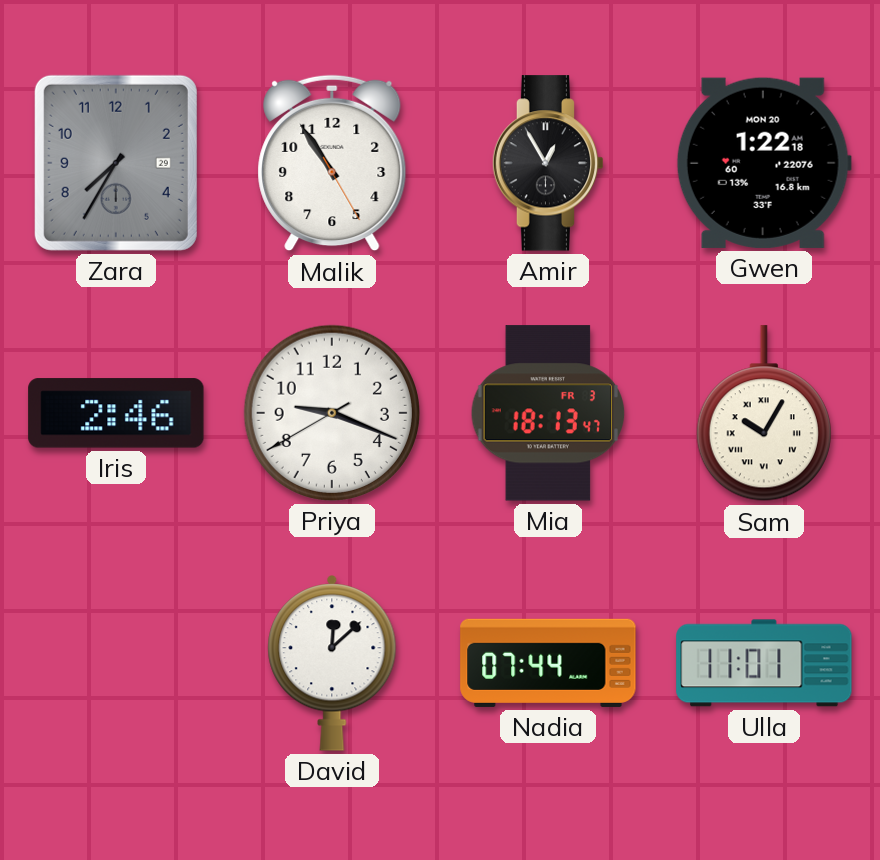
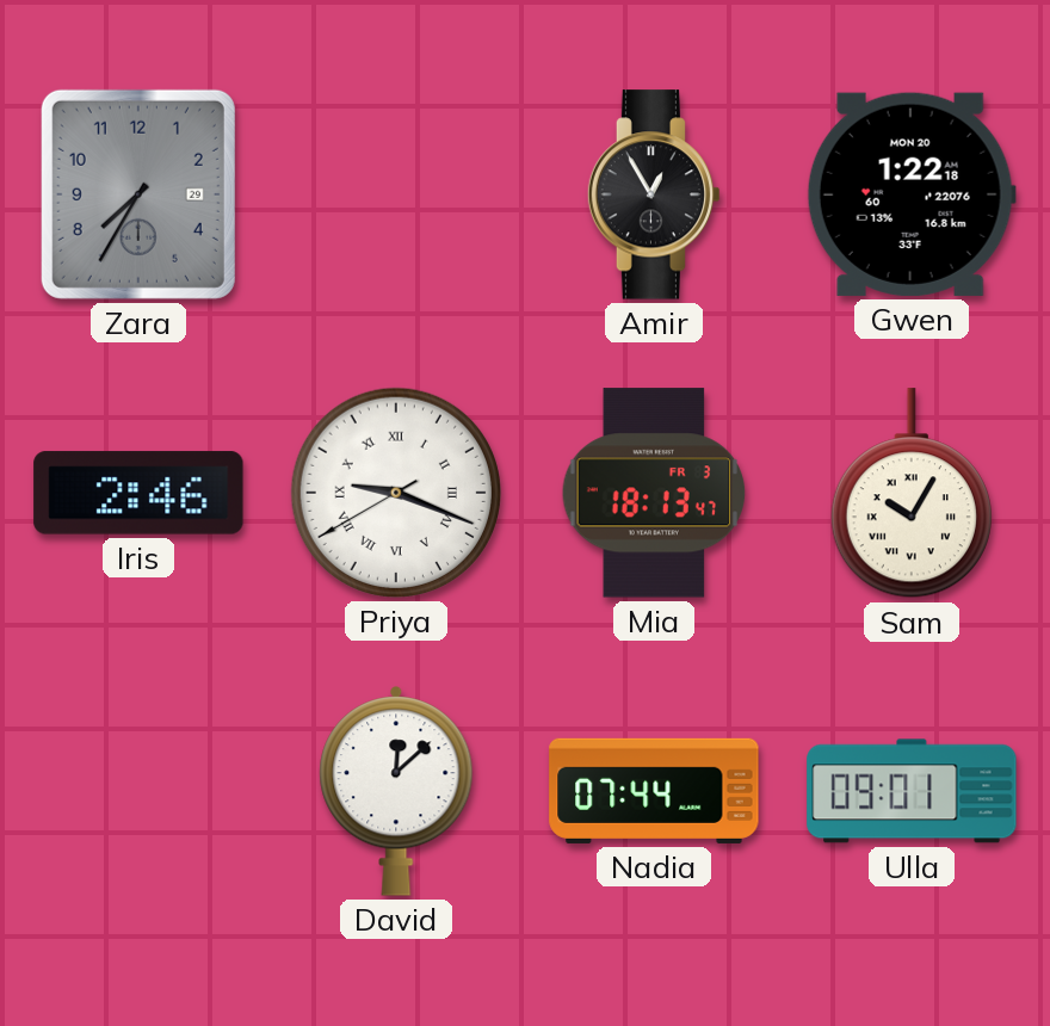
Malik: 10:54 -> none (332, 163)
Priya numerals: Arabic -> Roman (396, 493)
Ulla: 11:01 -> 09:01 (912, 791)
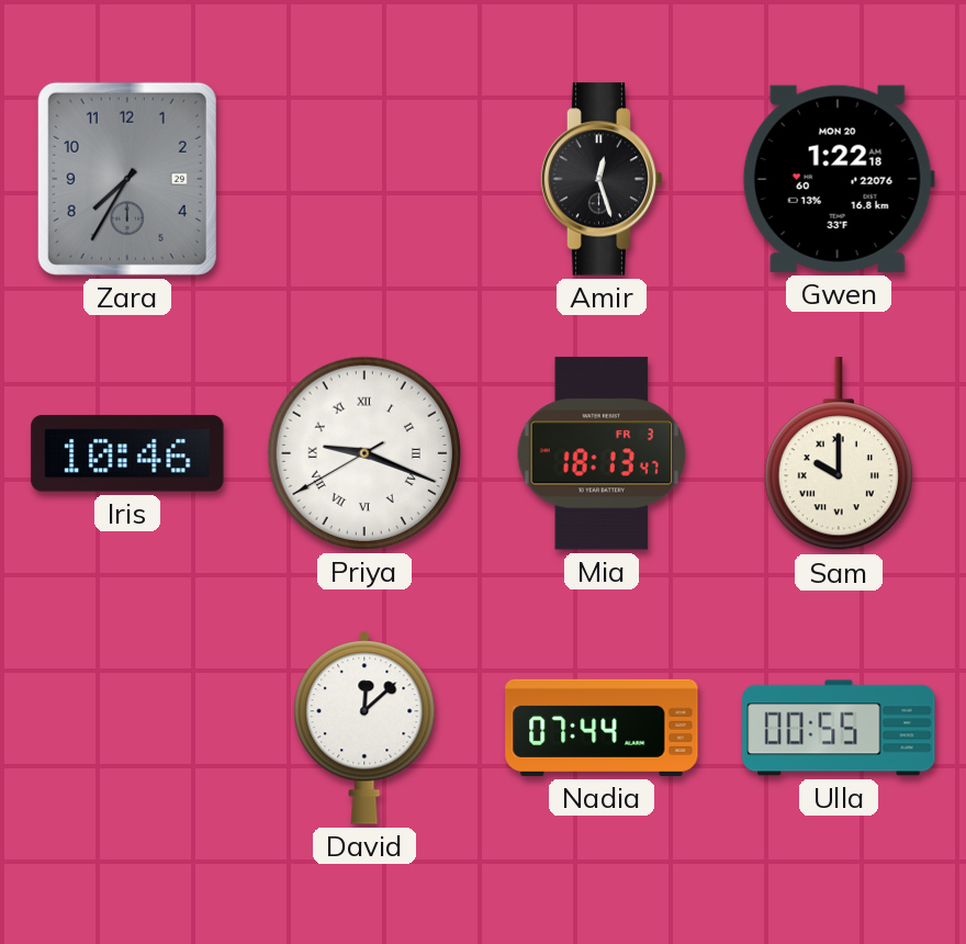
Amir: 12:55 -> 12:27 (602, 179)
Iris: 2:46 -> 10:46 (127, 453)
Sam: 10:05 -> 10:00 (839, 454)
Ulla: 09:01 -> 00:55 (839, 728)
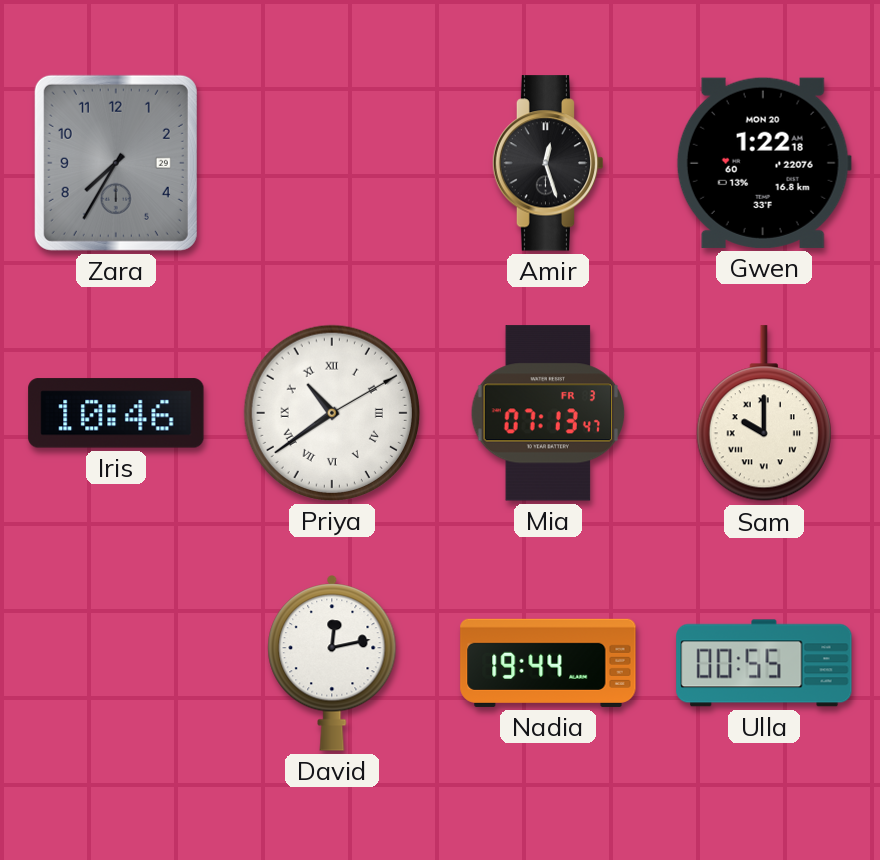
Priya: 9:18 -> 10:39 (332, 413)
Mia: 18:13 -> 07:13 (548, 413)
David: 12:08 -> 12:13 (332, 663)
Nadia: 07:44 -> 19:44 (548, 663)
